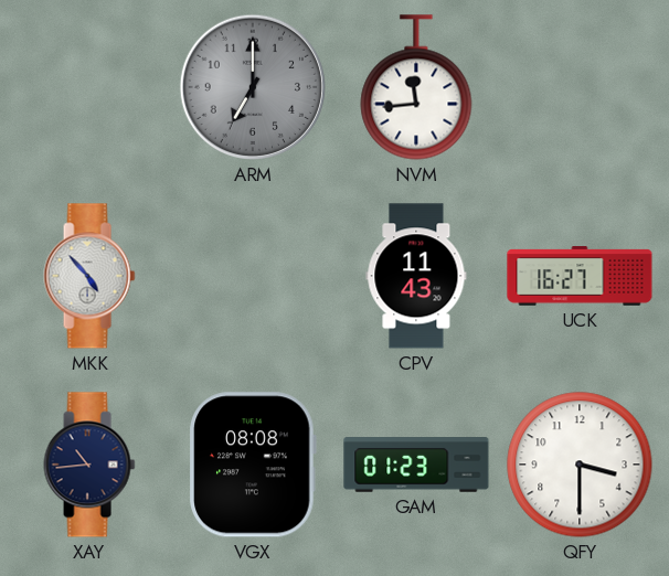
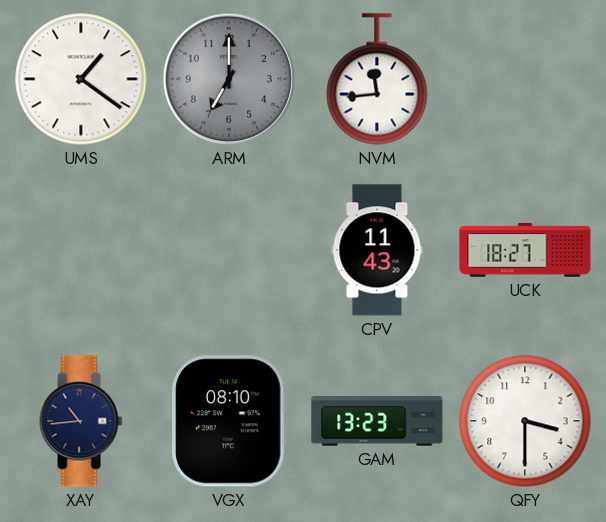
UMS: none -> 1:21 (81, 79)
MKK: 4:53 -> none (89, 276)
UCK: 16:27 -> 18:27 (525, 250)
VGX: 08:08 -> 08:10 (229, 421)
GAM: 01:23 -> 13:23 (377, 422)
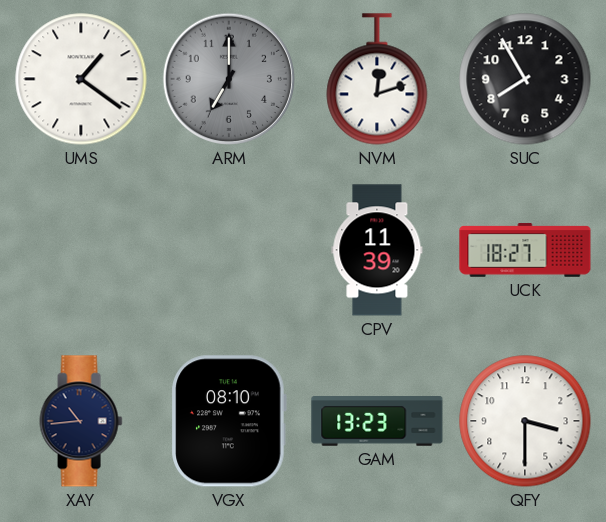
NVM: 11:44 -> 12:12 (377, 79)
SUC: none -> 7:55 (525, 79)
CPV: 11:43 -> 11:39 (377, 250)
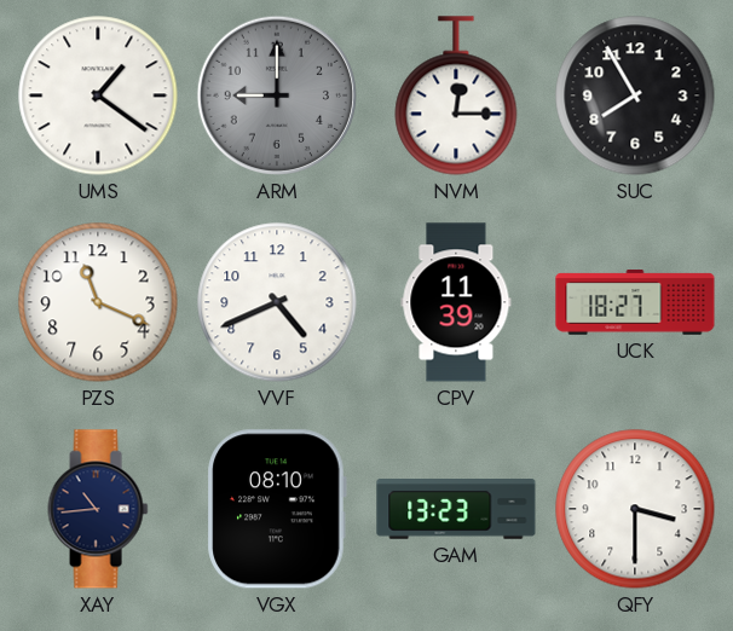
ARM: 7:00 -> 9:00 (277, 95)
NVM: 12:12 -> 12:15 (456, 95)
PZS: none -> 11:19 (98, 302)
VVF: none -> 4:41 (277, 302)
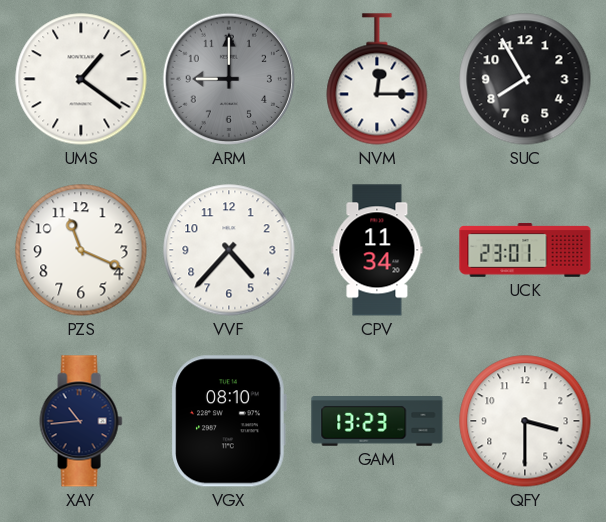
VVF: 4:41 -> 4:37 (229, 250)
CPV: 11:39 -> 11:34 (377, 250)
UCK: 18:27 -> 23:01 (525, 250)
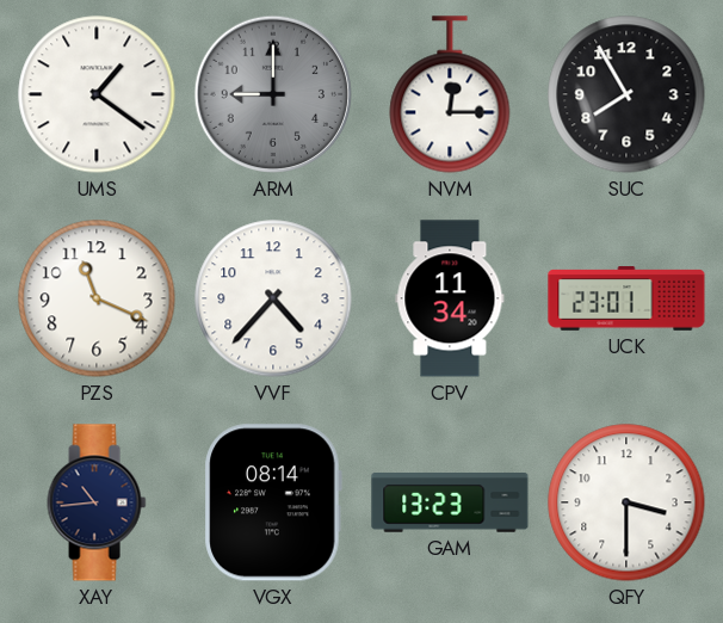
VGX: 08:10 -> 08:14 (273, 502)
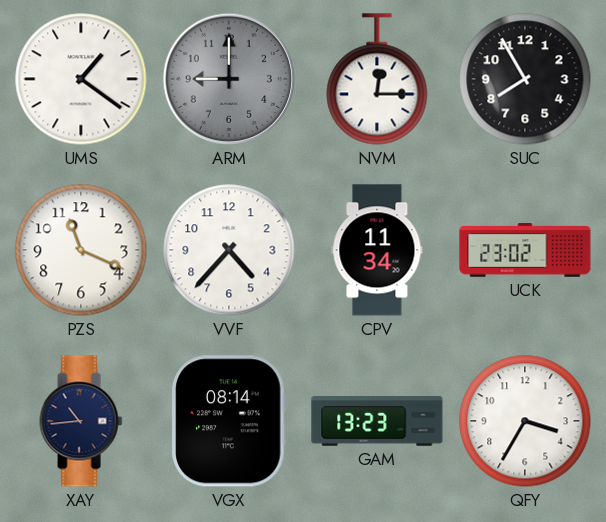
UCK: 23:01 -> 23:02 (525, 250)
QFY: 3:30 -> 3:35 (525, 421)
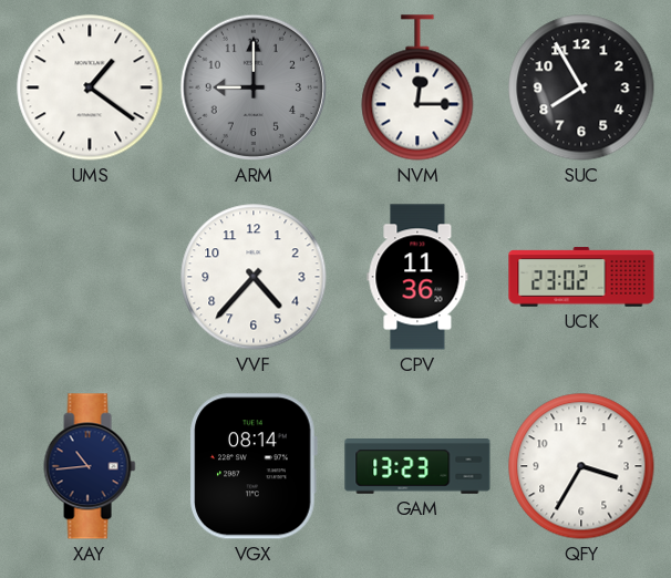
PZS: 11:19 -> none (81, 250)
CPV: 11:34 -> 11:36 (417, 277)
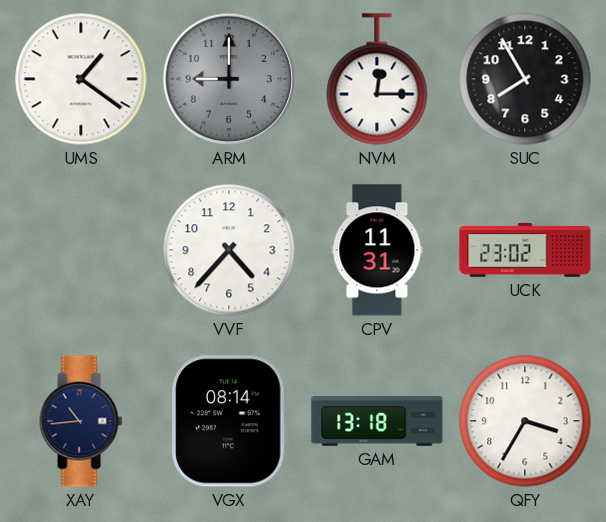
CPV: 11:36 -> 11:31 (377, 250)
GAM: 13:23 -> 13:18 (377, 422)
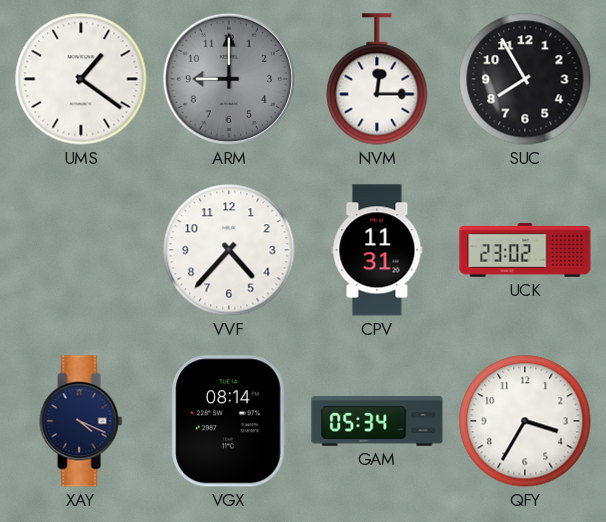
XAY: 10:44 -> 4:19 (81, 421)
GAM: 13:18 -> 05:34 (377, 422)
